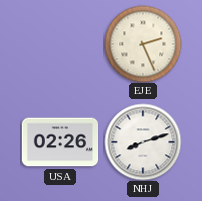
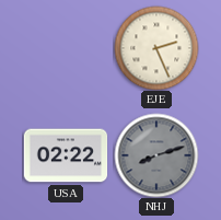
USA: 02:26 -> 02:22 (66, 155)
NHJ dial: white -> grey (156, 155)
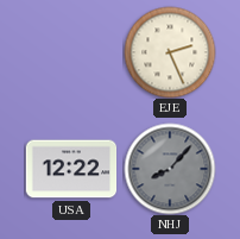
USA: 02:22 -> 12:22 (71, 169)
NHJ: 8:12 -> 8:07 (170, 169)
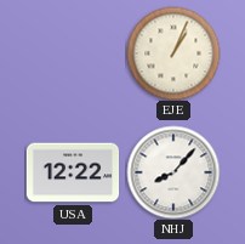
EJE: 2:26 -> 1:04 (173, 53)
NHJ dial: grey -> white (173, 172)
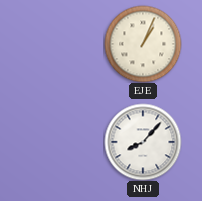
USA: 12:22 -> none (73, 172)
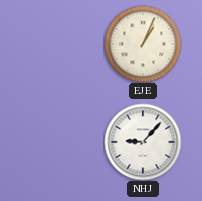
NHJ: 8:07 -> 9:07 (143, 142)
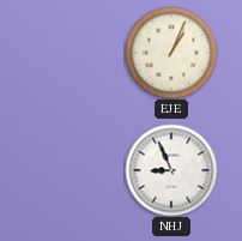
NHJ: 9:07 -> 8:56 (171, 170)
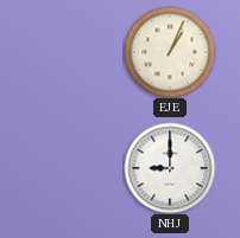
NHJ: 8:56 -> 9:00 (170, 168)
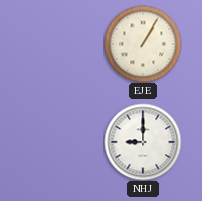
EJE: 1:04 -> 1:05 (143, 44)
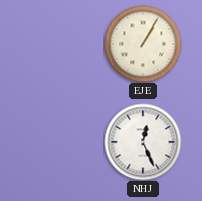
NHJ: 9:00 -> 12:26 (143, 142)
